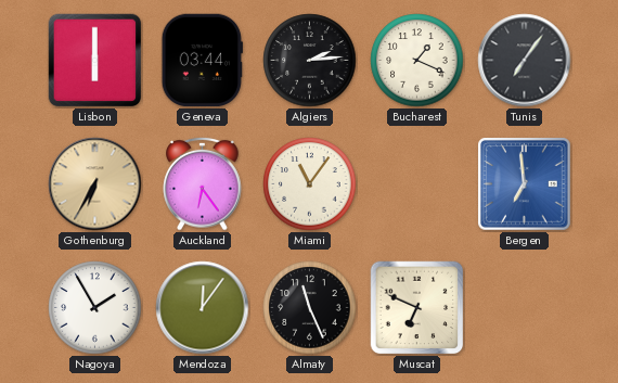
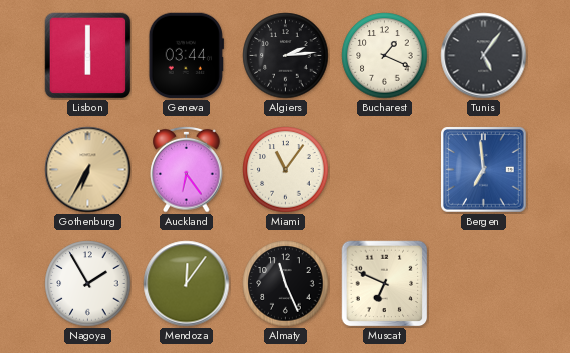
Tunis: 7:06 -> 5:06 (484, 56)
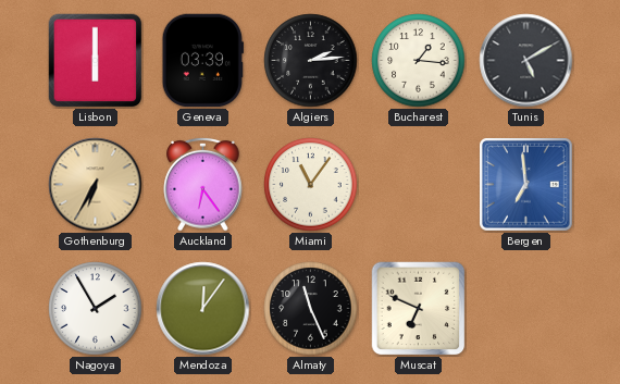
Geneva: 03:44 -> 03:39 (202, 61)
Bucharest: 1:19 -> 1:16 (419, 61)
Tunis: 5:06 -> 5:10 (526, 61)
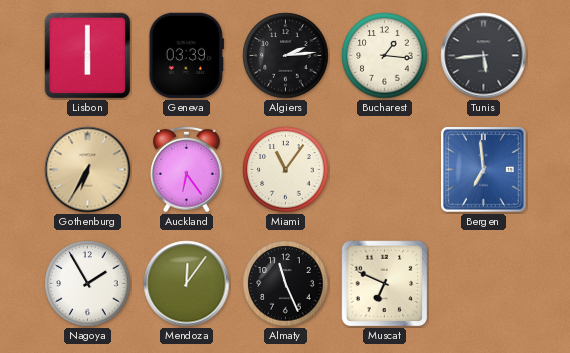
Tunis: 5:10 -> 5:44 (484, 56)
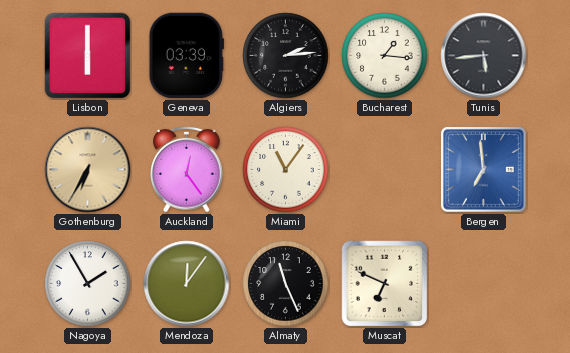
Auckland: 6:24 -> 12:24 (187, 169)
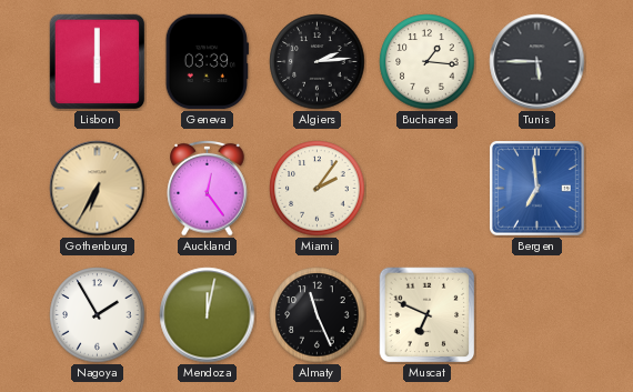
Tunis: 5:44 -> 5:45 (537, 62)
Miami: 11:06 -> 2:06 (318, 189)
Mendoza: 12:06 -> 12:02 (208, 315)
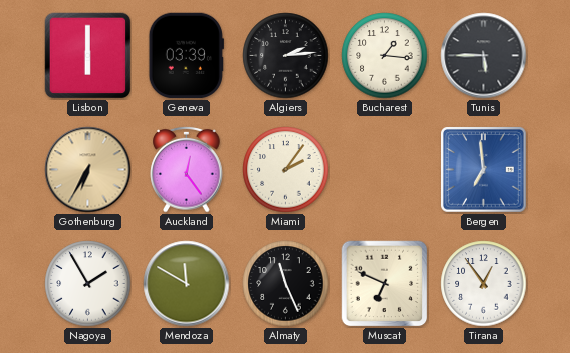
Mendoza: 12:02 -> 11:50 (187, 284)
Tirana: none -> 12:54 (484, 284)
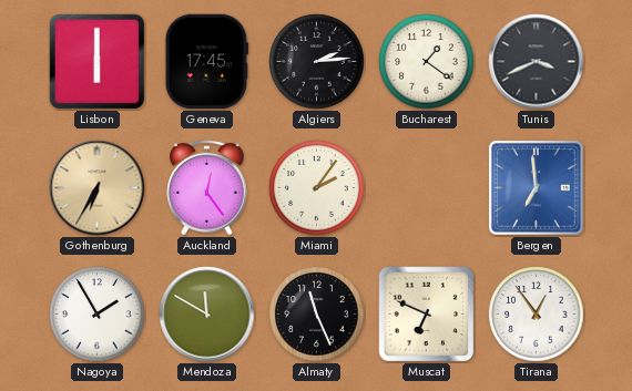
Geneva: 03:39 -> 17:45 (206, 62)
Bucharest: 1:16 -> 1:21 (427, 62)
Tunis: 5:45 -> 3:41 (537, 62)
